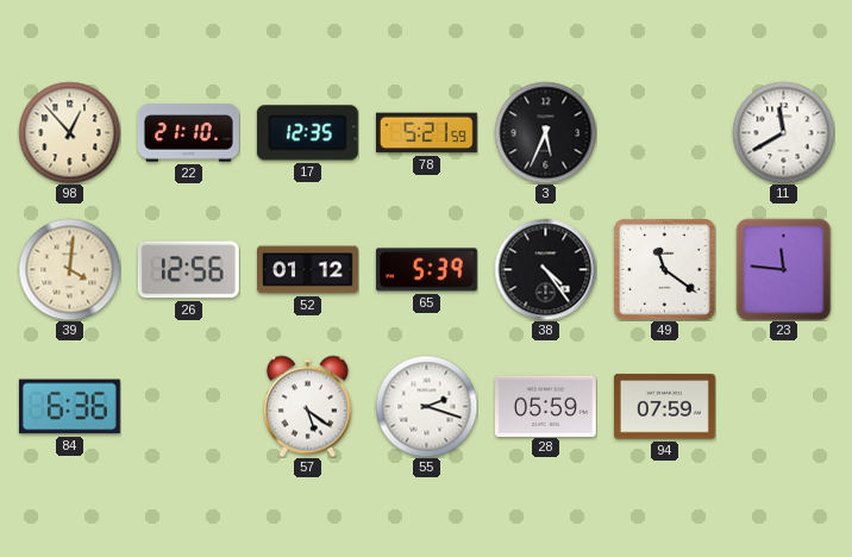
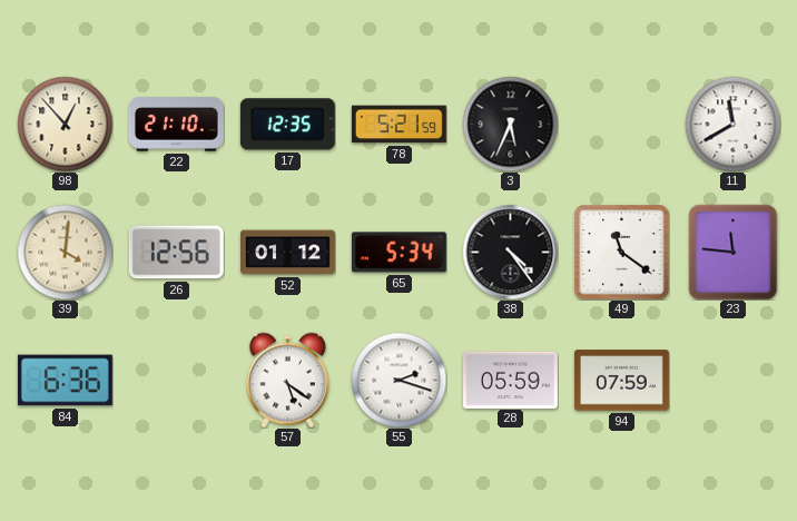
65: 5:39 -> 5:34 (398, 253)
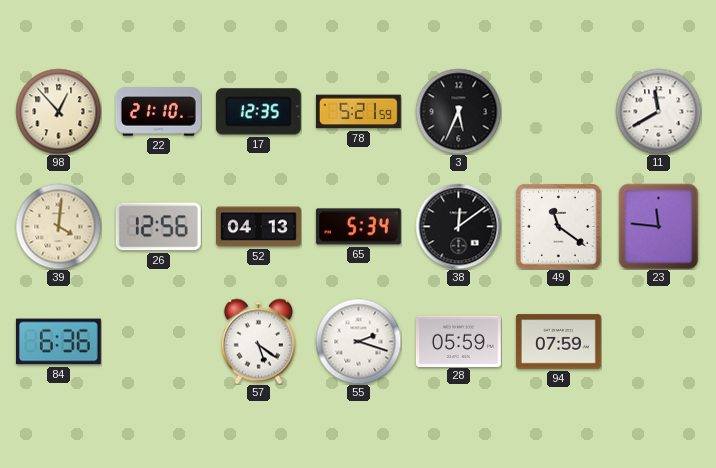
52: 01:12 -> 04:13 (259, 227)
38: 4:24 -> 12:09 (458, 226)
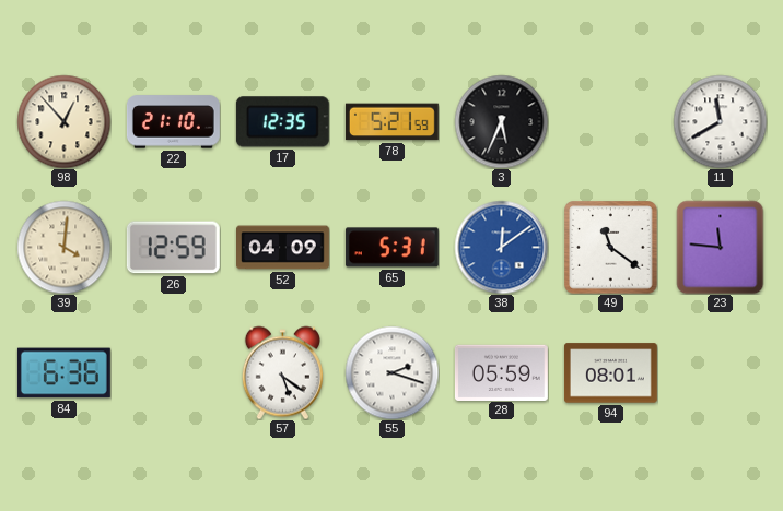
26: 12:56 -> 12:59 (173, 248)
52: 04:13 -> 04:09 (283, 248)
65: 5:34 -> 5:31 (391, 248)
38 dial: black -> blue (501, 247)
94: 07:59 -> 08:01 (610, 373)
